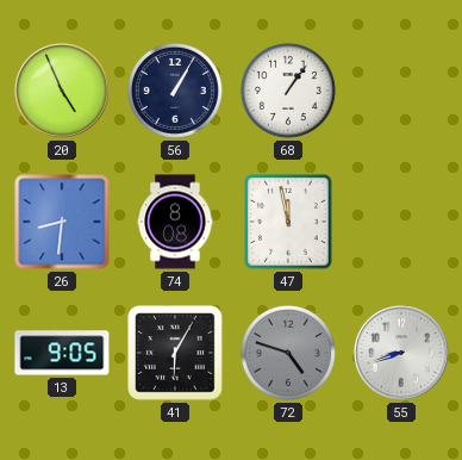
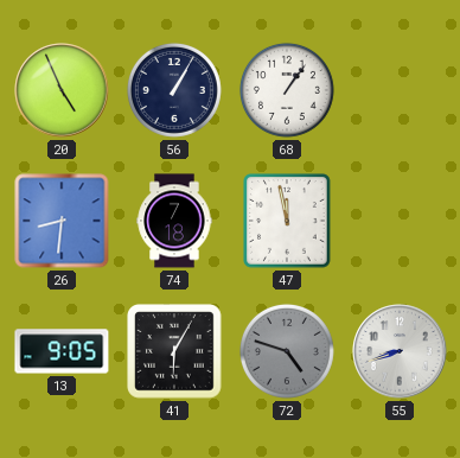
74: 8:08 -> 7:18 (174, 221)
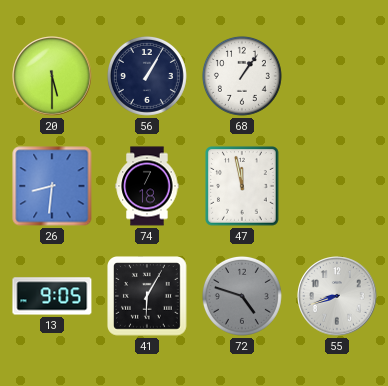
20: 4:56 -> 5:30 (52, 76)
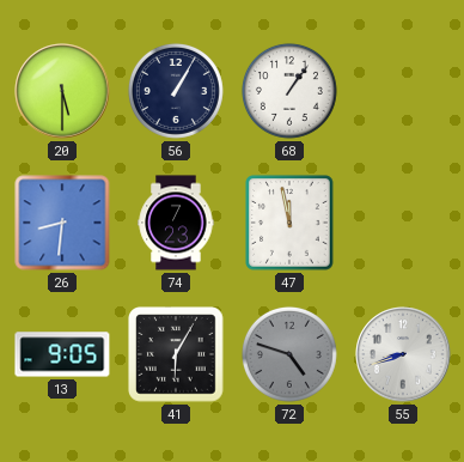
74: 7:18 -> 7:23 (176, 223)
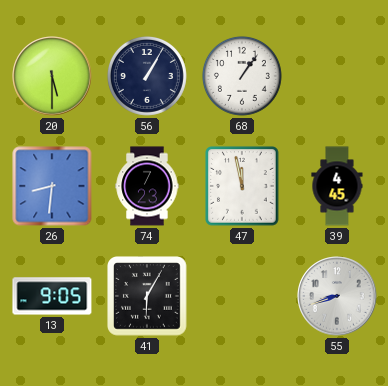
39: none -> 4:45 (337, 186)
72: 4:48 -> none (289, 354)
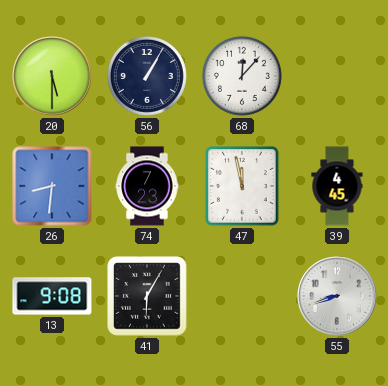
68: 1:06 -> 12:07 (242, 76)
13: 9:05 -> 9:08 (52, 296)
